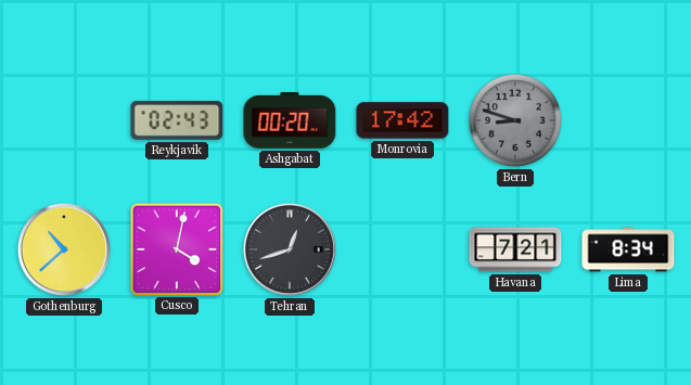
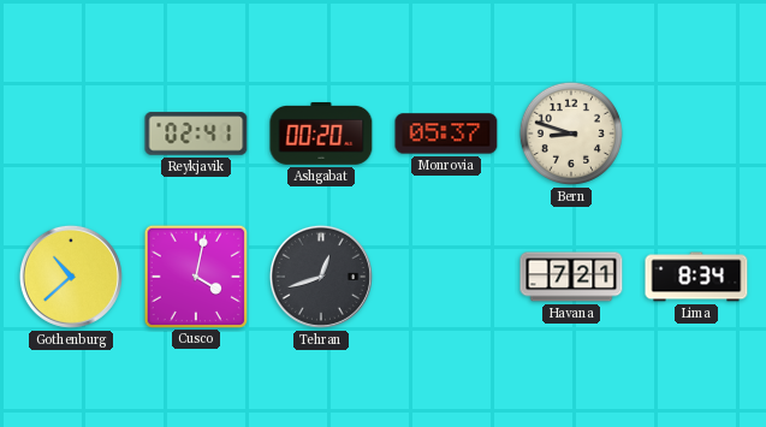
Reykjavik: 02:43 -> 02:41 (196, 134)
Monrovia: 17:42 -> 05:37 (446, 134)
Bern dial: grey -> cream (571, 134)
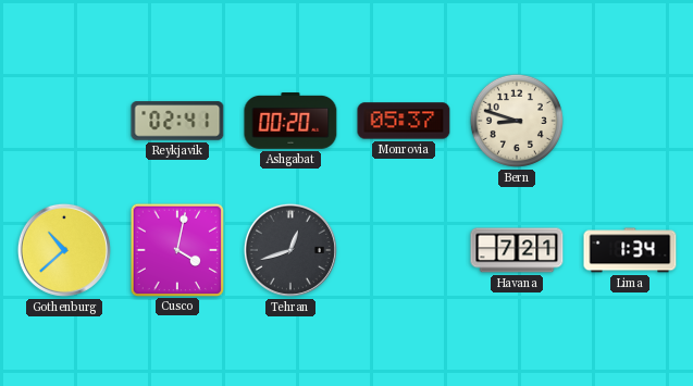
Lima: 8:34 -> 1:34 (630, 250)
